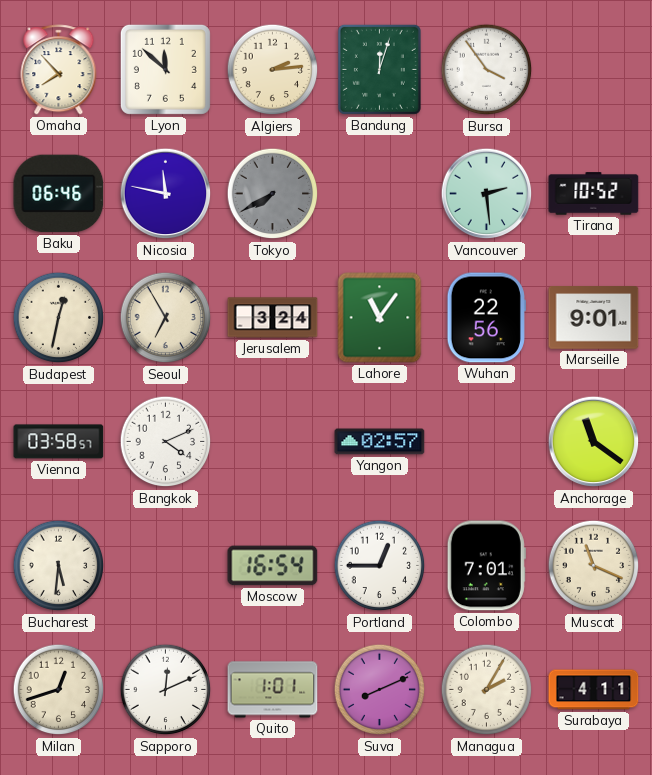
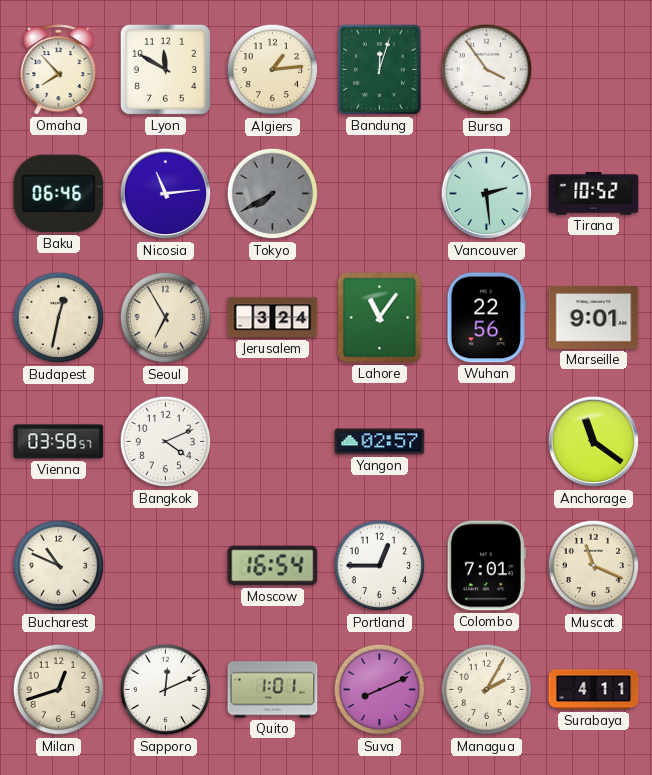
Lyon: 11:52 -> 11:50 (165, 69)
Algiers: 2:14 -> 1:14 (273, 70)
Nicosia: 11:47 -> 11:14 (166, 194)
Bucharest: 5:31 -> 10:49 (59, 566)
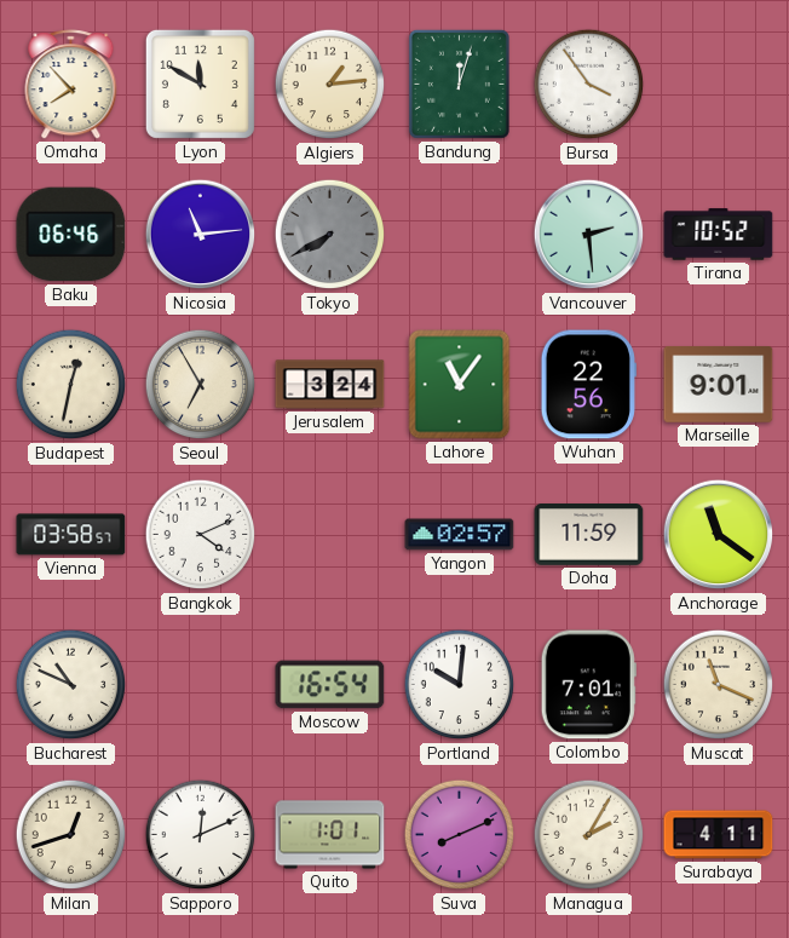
Doha: none -> 11:59 (589, 535)
Portland: 12:45 -> 10:01 (460, 685)
